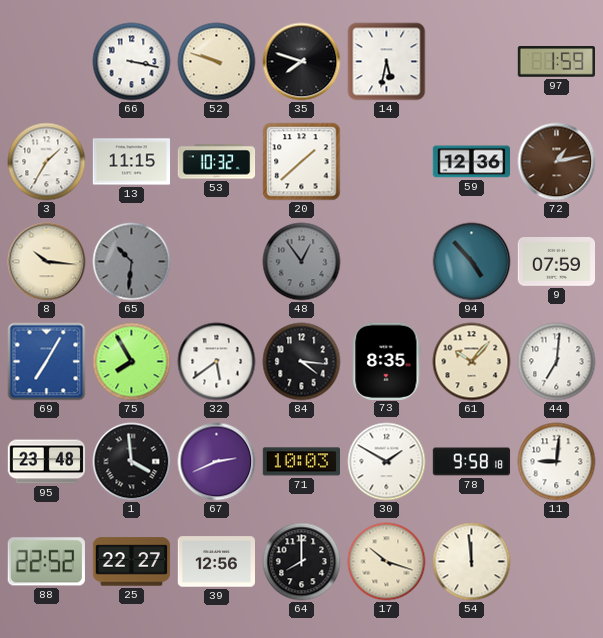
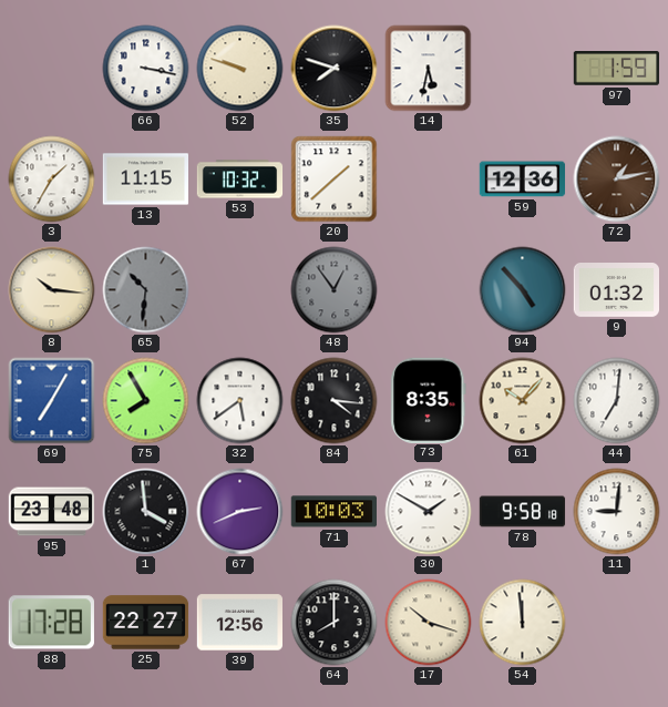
9: 07:59 -> 01:32 (616, 290)
88: 22:52 -> 17:28 (51, 623)
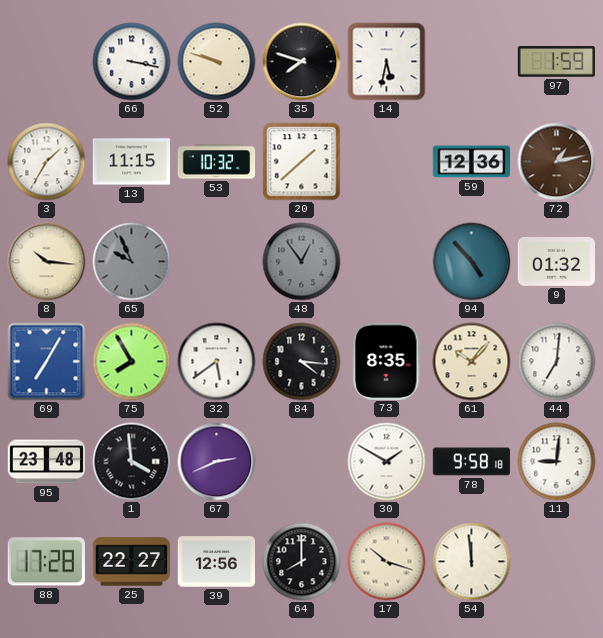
65: 10:31 -> 9:56 (132, 262)
71: 10:03 -> none (333, 512)
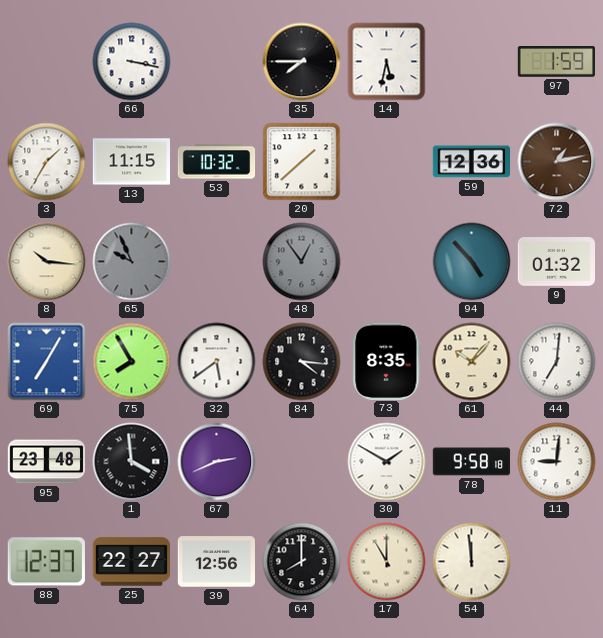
52: 9:48 -> none (217, 62)
35: 7:48 -> 7:45 (302, 62)
88: 17:28 -> 12:37 (46, 562)
17: 10:18 -> 11:00 (387, 562)
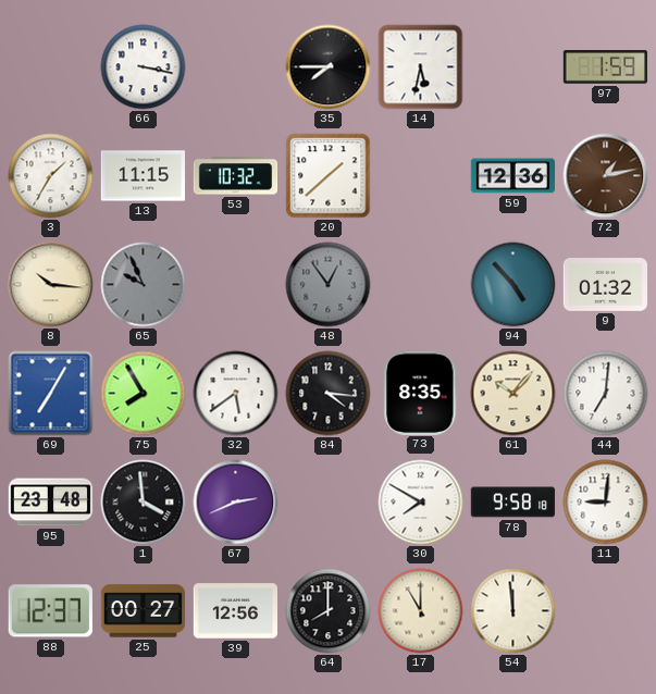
30: 1:50 -> 7:50 (421, 503)
25: 22:27 -> 00:27 (144, 611)
